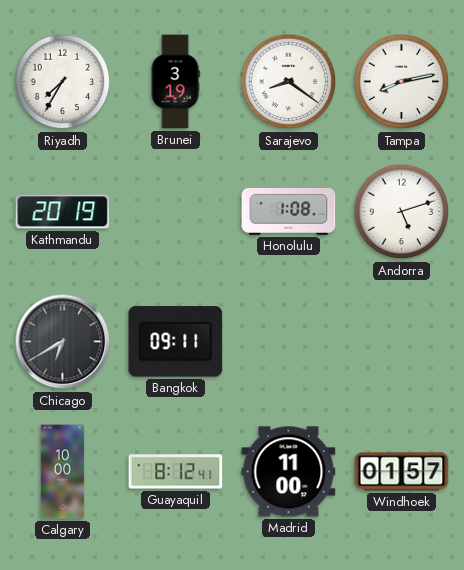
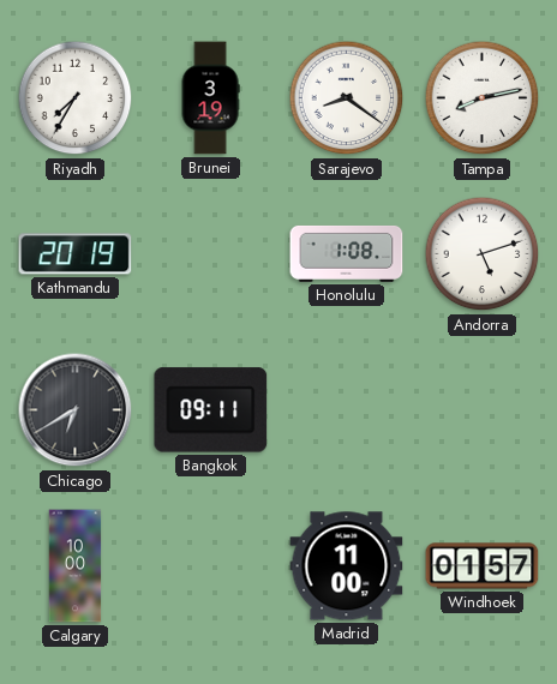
Guayaquil: 8:12 -> none (176, 472)
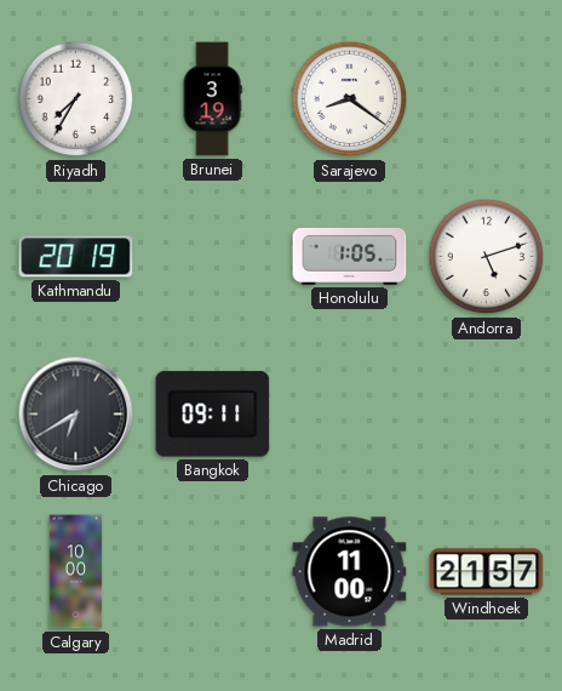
Tampa: 8:13 -> none (483, 98)
Honolulu: 1:08 -> 1:05 (350, 256)
Windhoek: 01:57 -> 21:57 (487, 572)
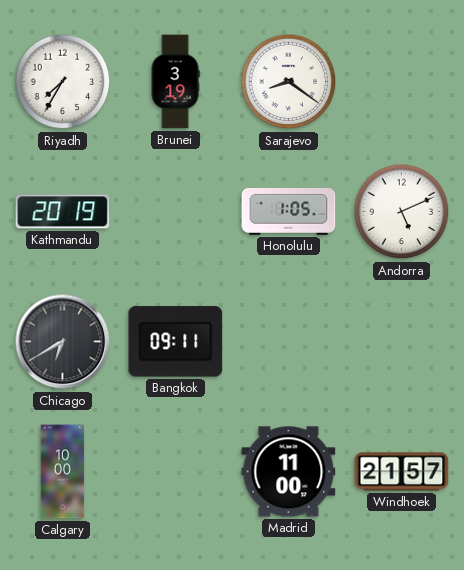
Andorra: 5:12 -> 5:11 (402, 212)
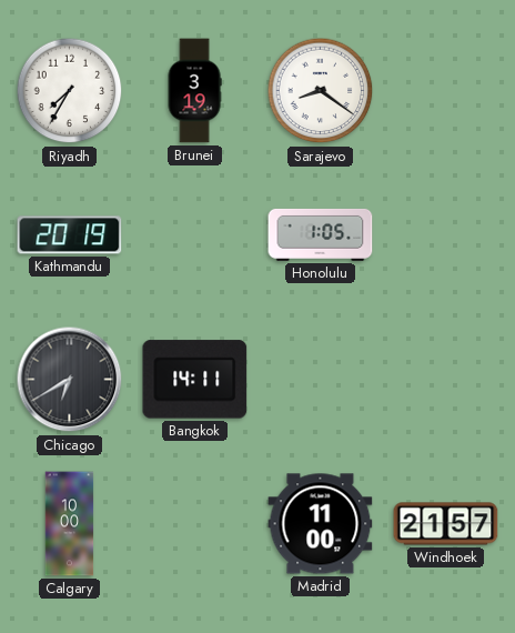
Andorra: 5:11 -> none (402, 212)
Bangkok: 09:11 -> 14:11 (195, 380)
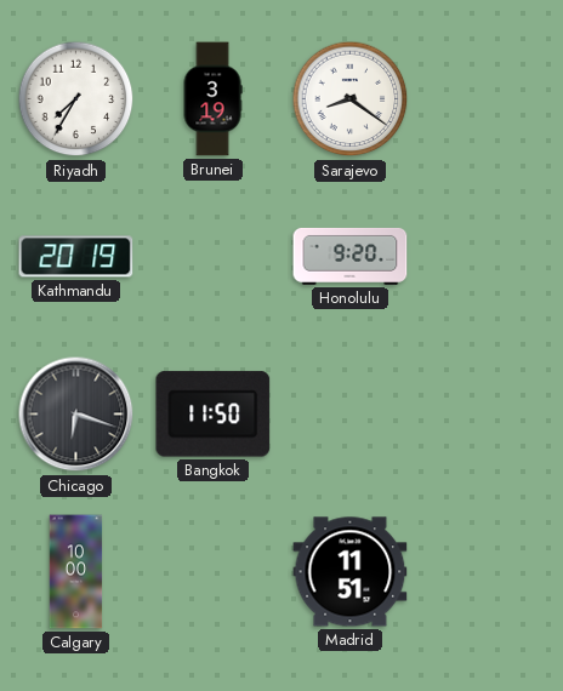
Honolulu: 1:05 -> 9:20 (351, 256)
Chicago: 6:40 -> 6:18 (76, 415)
Bangkok: 14:11 -> 11:50 (214, 415)
Madrid: 11:00 -> 11:51 (351, 572)
Windhoek: 21:57 -> none (446, 524)
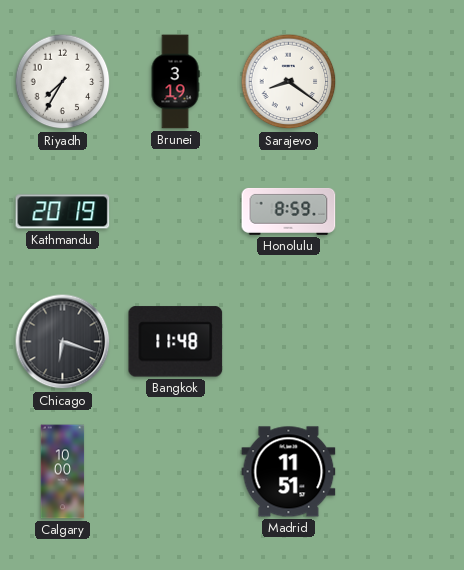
Honolulu: 9:20 -> 8:59 (289, 211)
Bangkok: 11:50 -> 11:48 (176, 342)
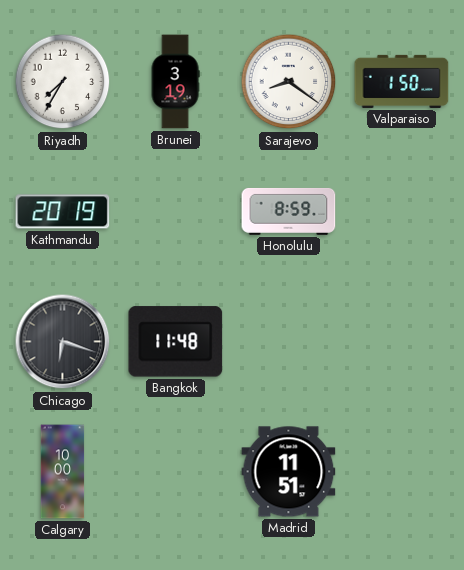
Valparaiso: none -> 1:50 (402, 81)
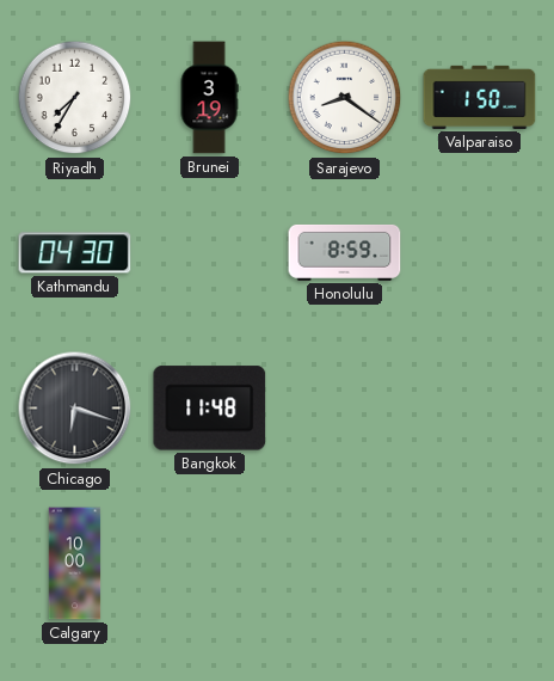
Kathmandu: 20:19 -> 04:30 (75, 253)
Madrid: 11:51 -> none (289, 472)
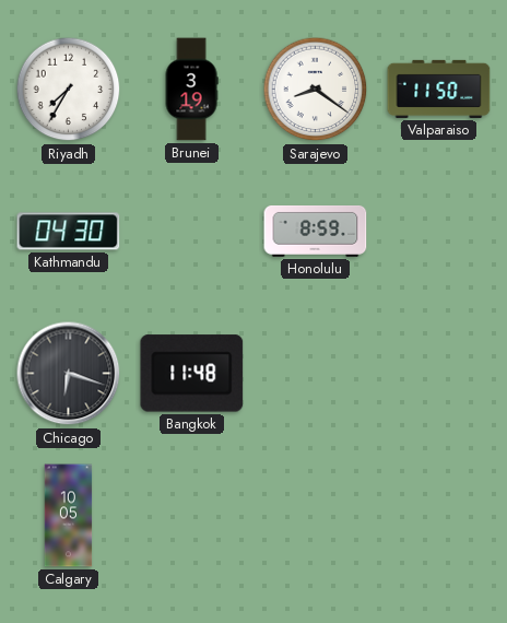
Valparaiso: 1:50 -> 11:50 (439, 89)
Calgary: 10:00 -> 10:05 (69, 516)
